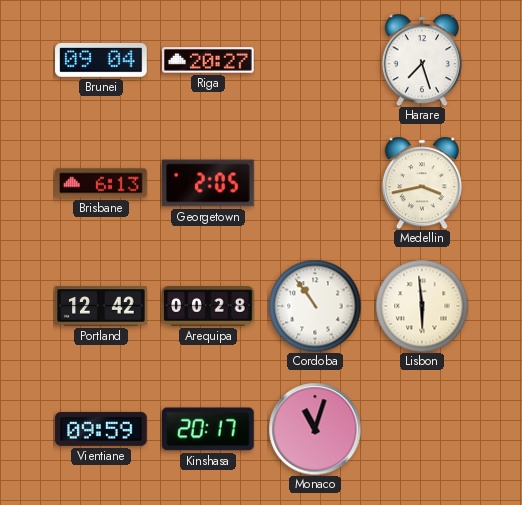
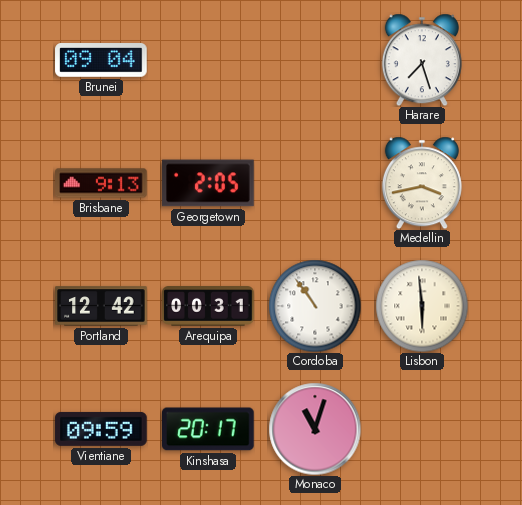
Riga: 20:27 -> none (208, 60)
Brisbane: 6:13 -> 9:13 (101, 183)
Arequipa: 00:28 -> 00:31 (208, 306)
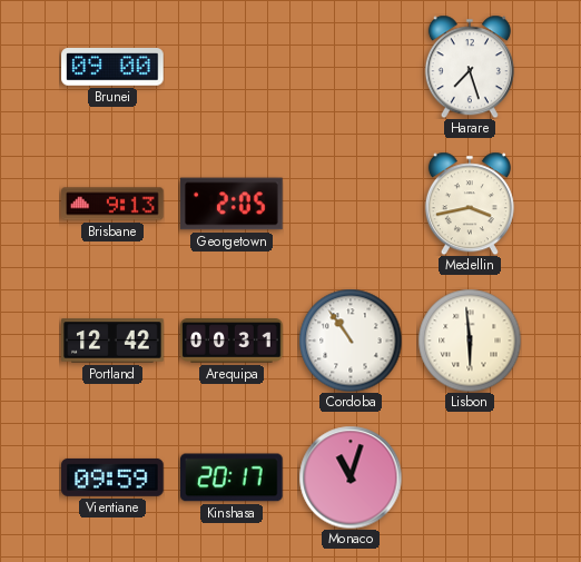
Brunei: 09:04 -> 09:00 (112, 68)
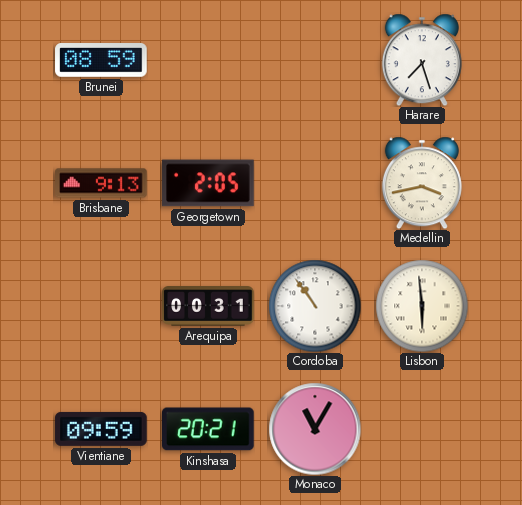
Brunei: 09:00 -> 08:59 (101, 61)
Portland: 12:42 -> none (112, 341)
Kinshasa: 20:17 -> 20:21 (209, 429)
Monaco: 11:03 -> 11:05 (315, 429)
